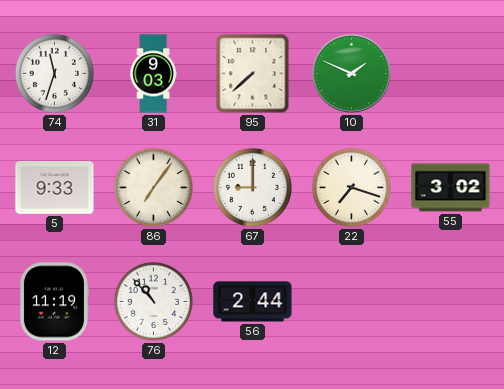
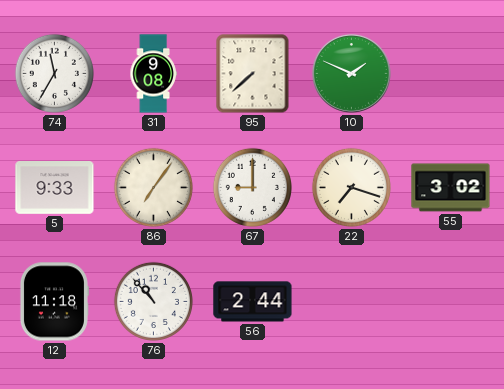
74: 11:33 -> 11:35 (54, 73)
31: 9:03 -> 9:08 (153, 74)
12: 11:19 -> 11:18 (54, 302)
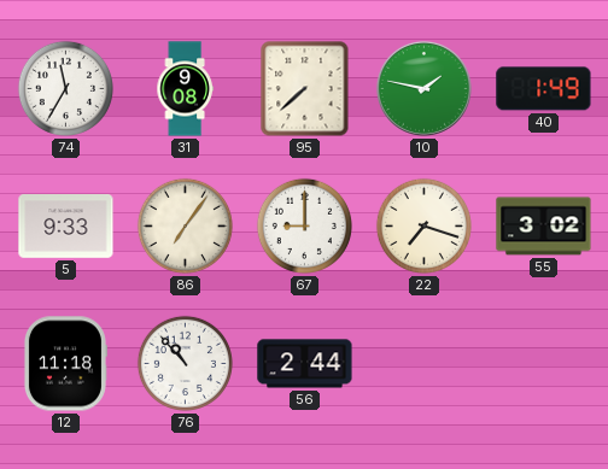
10: 1:49 -> 1:47 (423, 88)
40: none -> 1:49 (544, 89)
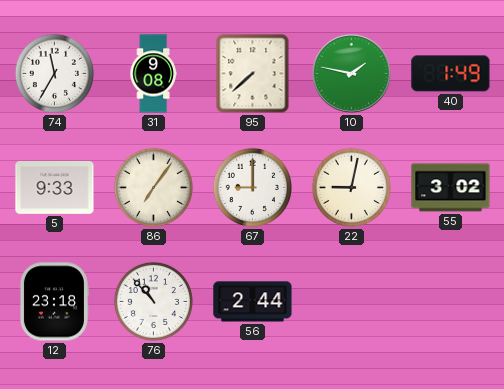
22: 7:18 -> 9:02 (351, 187)
12: 11:18 -> 23:18 (54, 302)
